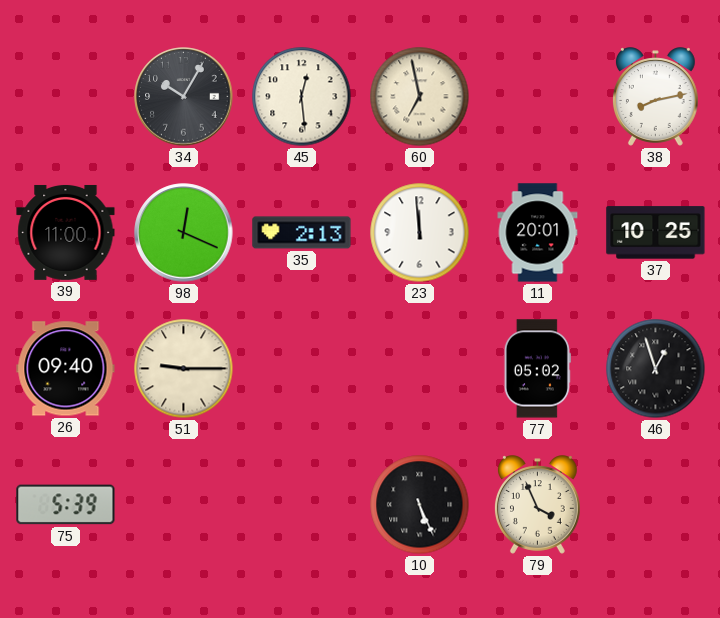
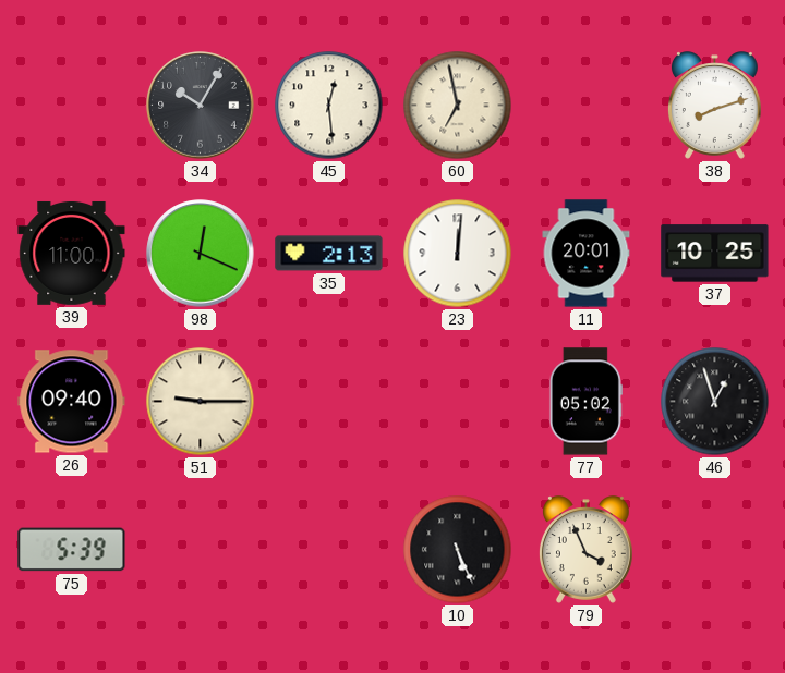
38: 8:13 -> 8:12 (714, 106)
23: 11:59 -> 12:01 (458, 254)
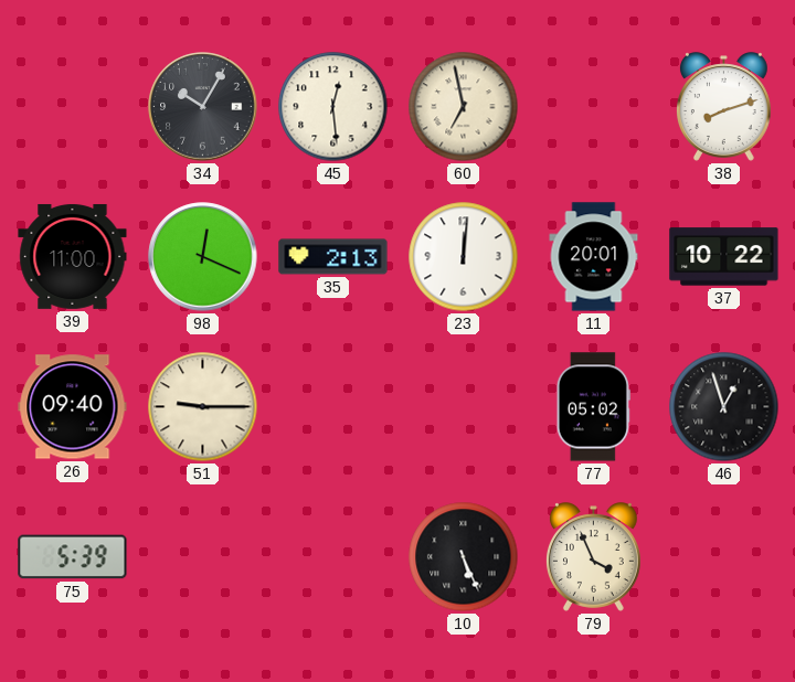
37: 10:25 -> 10:22 (724, 257)
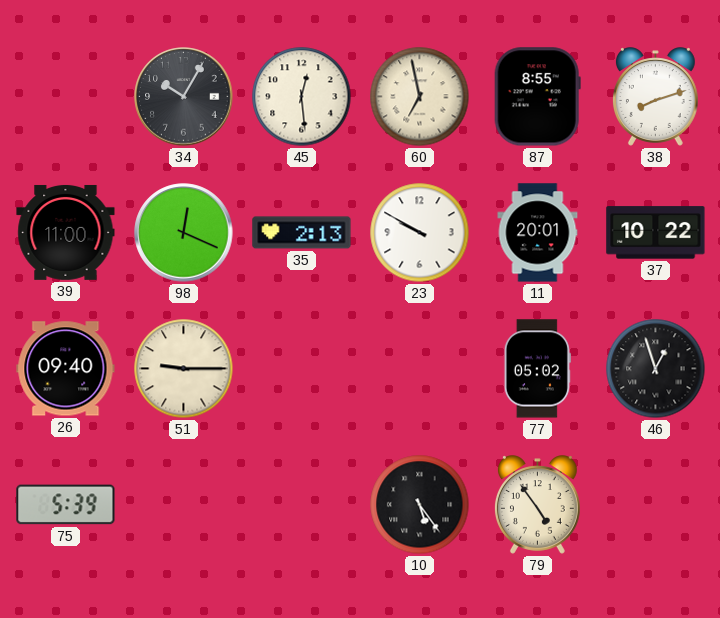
87: none -> 8:55 (537, 97)
23: 12:01 -> 9:50 (420, 233)
10: 5:26 -> 5:24 (420, 505)
79: 3:56 -> 4:54 (537, 505)
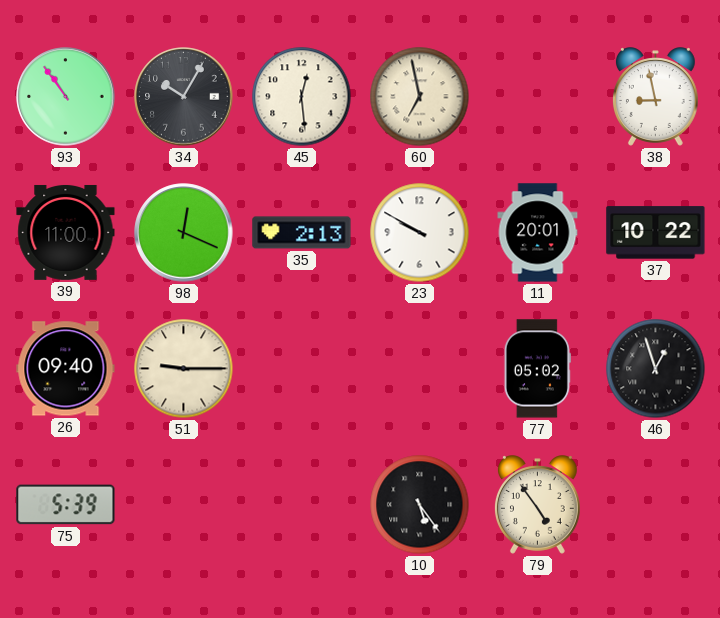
93: none -> 10:54 (66, 97)
87: 8:55 -> none (537, 97)
38: 8:12 -> 8:58 (655, 97)
